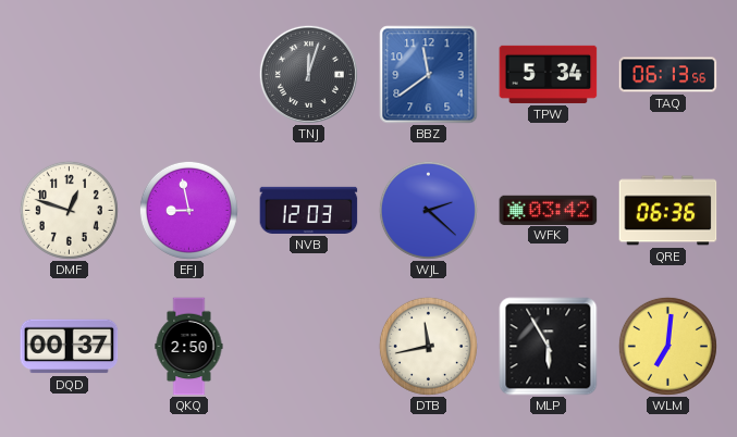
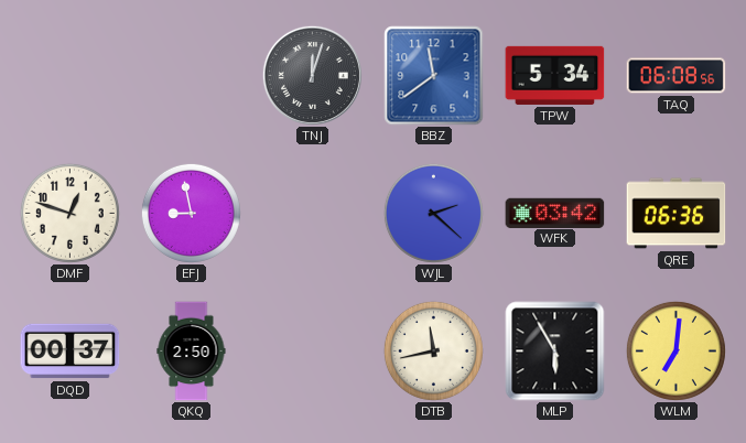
TAQ: 06:13 -> 06:08 (677, 76)
NVB: 12:03 -> none (309, 210)
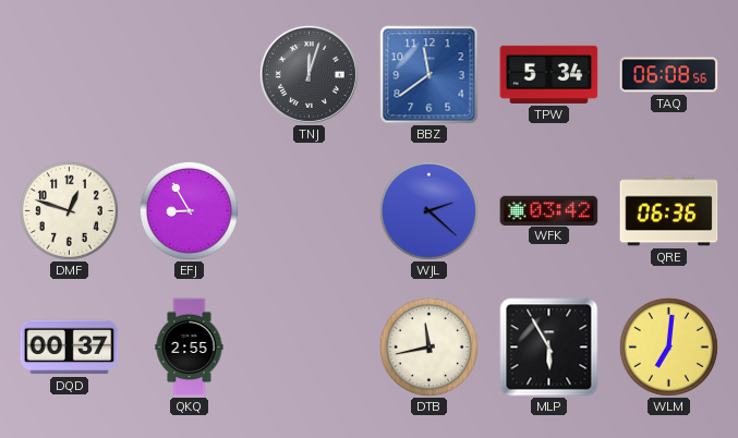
EFJ: 8:58 -> 8:55 (189, 210)
QKQ: 2:50 -> 2:55 (190, 348)
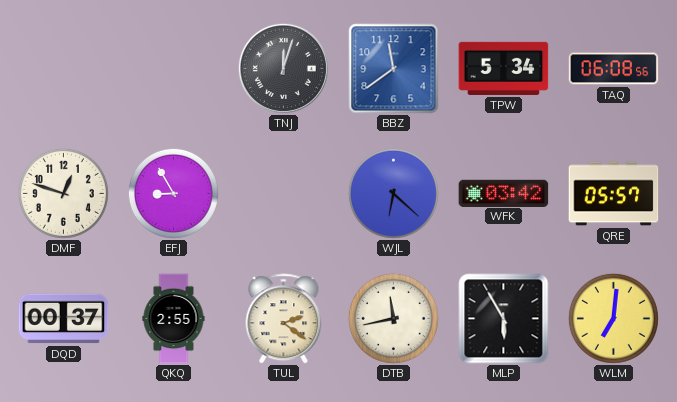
WJL: 2:22 -> 6:22 (393, 193)
QRE: 06:36 -> 05:57 (614, 194)
TUL: none -> 2:21 (284, 319)
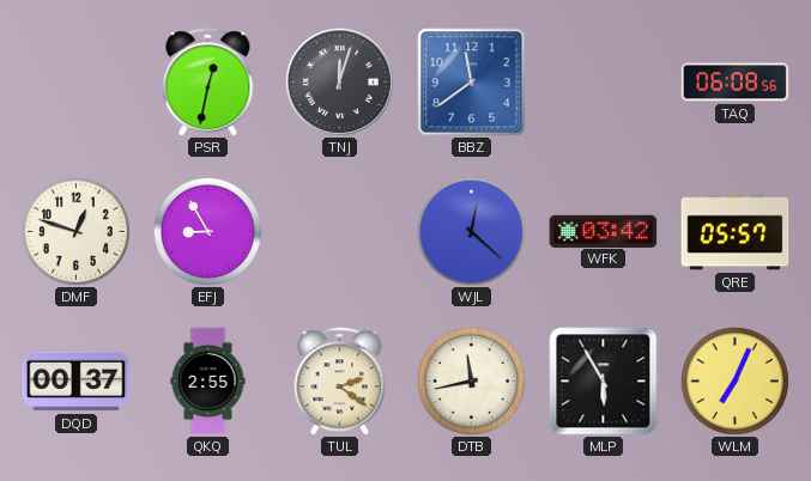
PSR: none -> 12:32 (208, 83)
TPW: 5:34 -> none (504, 68)
WJL: 6:22 -> 12:22 (471, 231)
WLM: 7:01 -> 7:04 (734, 380)
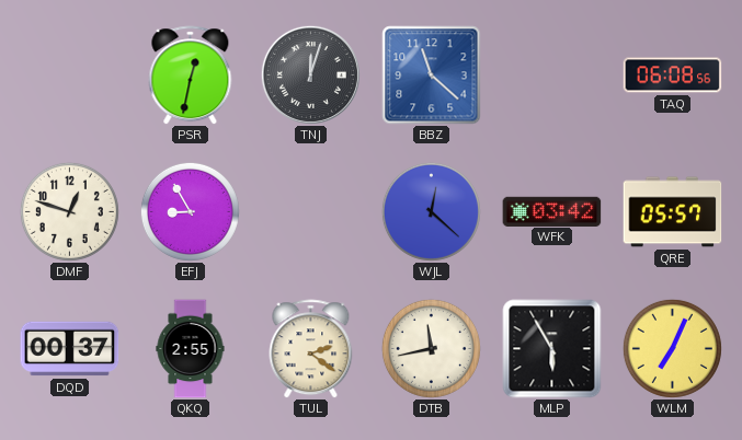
BBZ: 11:39 -> 11:22 (432, 76)
